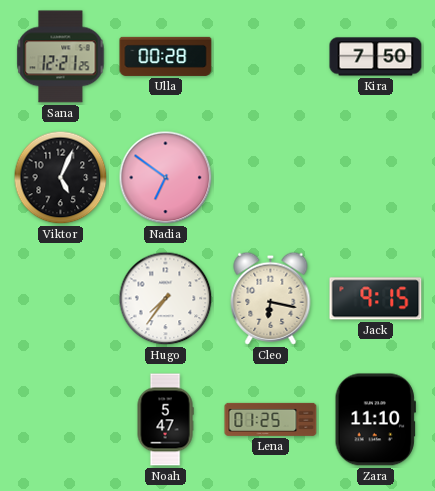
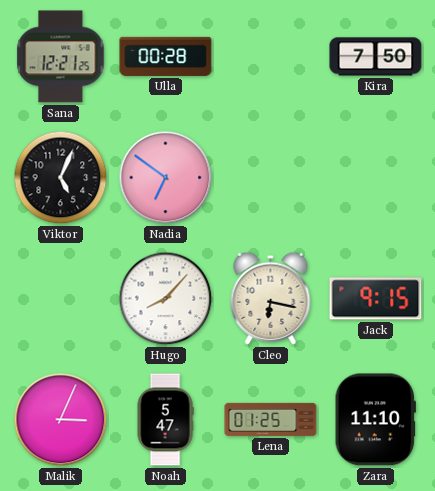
Hugo: 7:36 -> 8:07 (166, 299)
Malik: none -> 3:04 (61, 420)
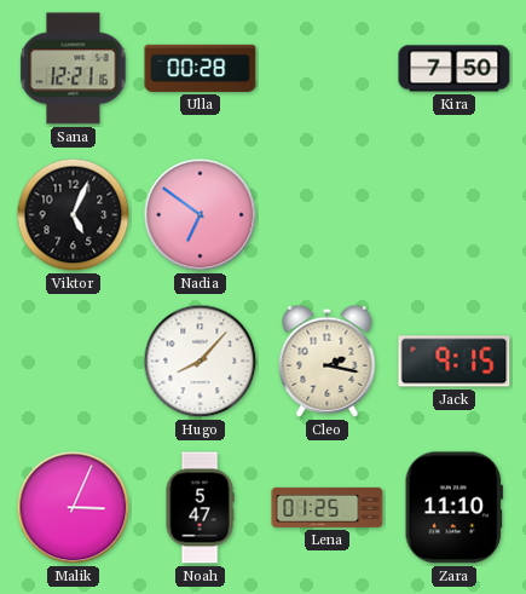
Sana: 12:21:25 -> 12:21:16 (74, 69)
Cleo: 6:17 -> 2:17 (328, 361)
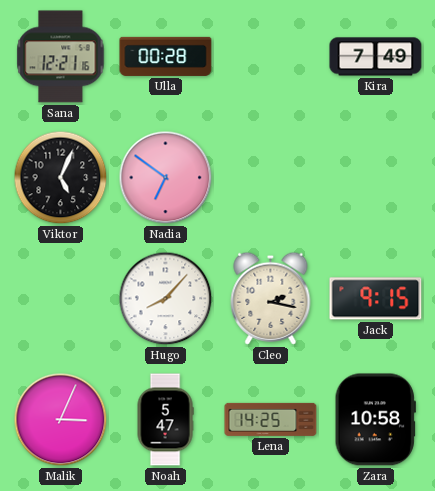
Kira: 7:50 -> 7:49 (376, 57)
Lena: 01:25 -> 14:25 (271, 419)
Zara: 11:10 -> 10:58 (375, 420)
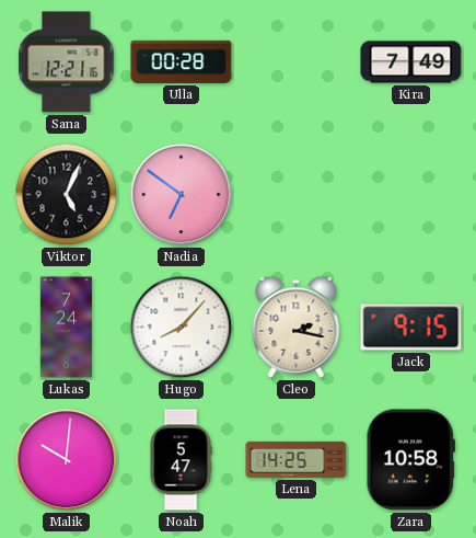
Lukas: none -> 7:24 (66, 328)
Malik: 3:04 -> 10:01 (67, 460)
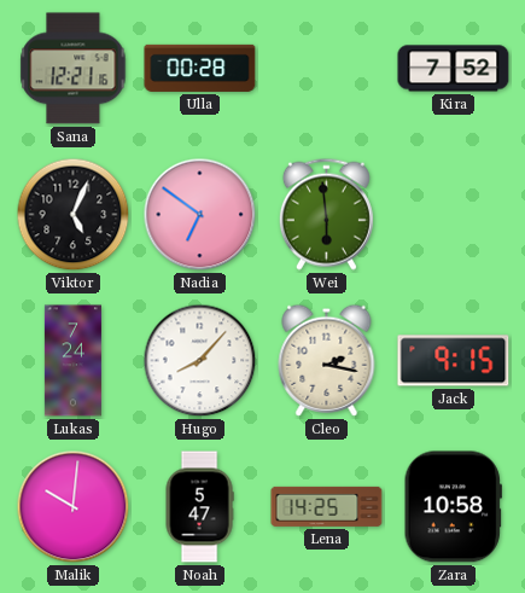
Kira: 7:49 -> 7:52 (454, 69)
Wei: none -> 5:59 (326, 214)
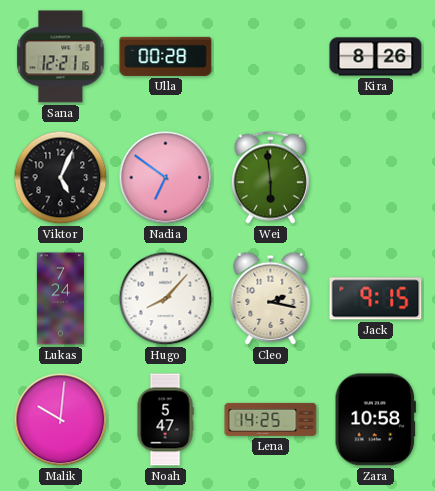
Kira: 7:52 -> 8:26 (376, 57)
